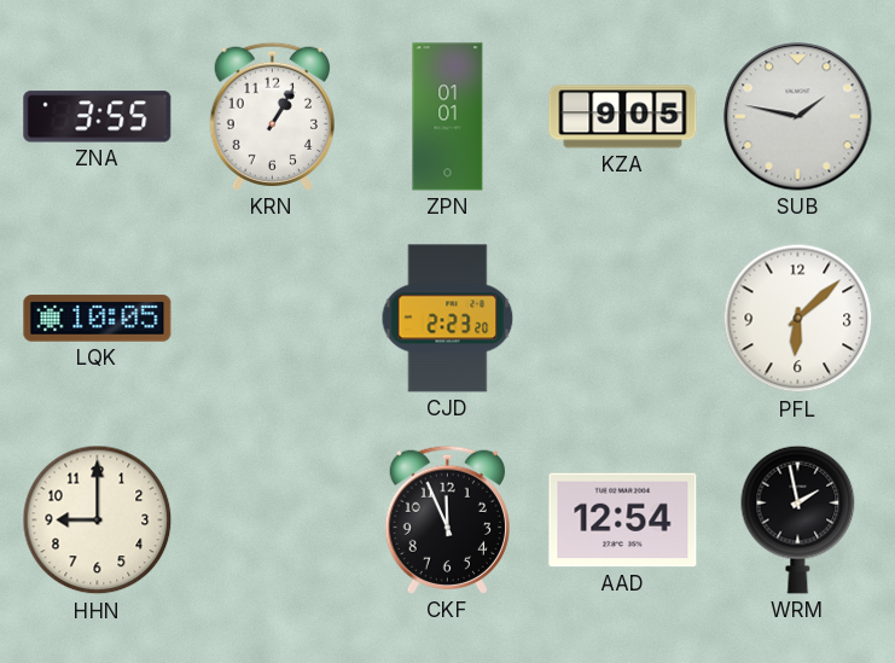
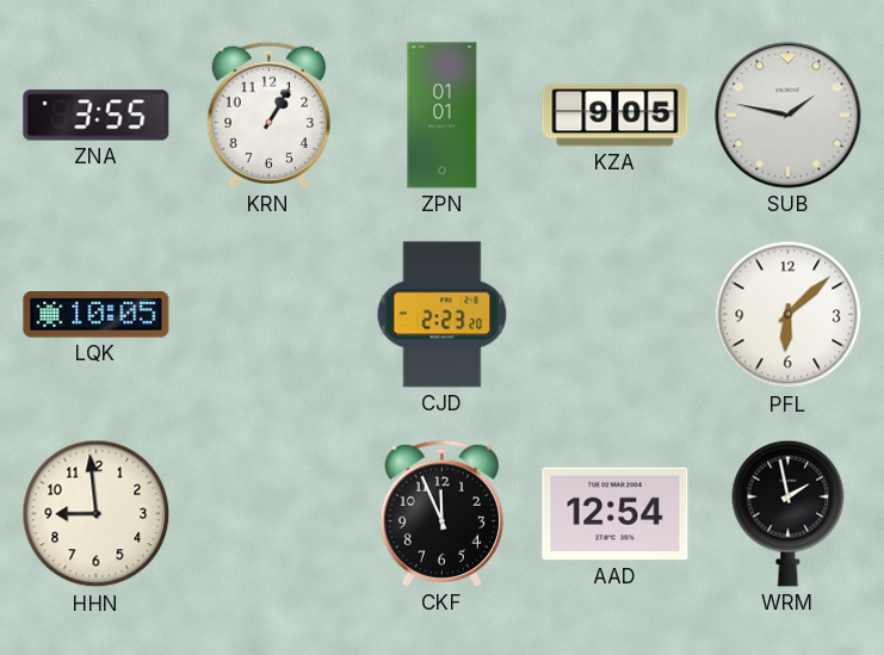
HHN: 9:00 -> 8:59 (97, 514)
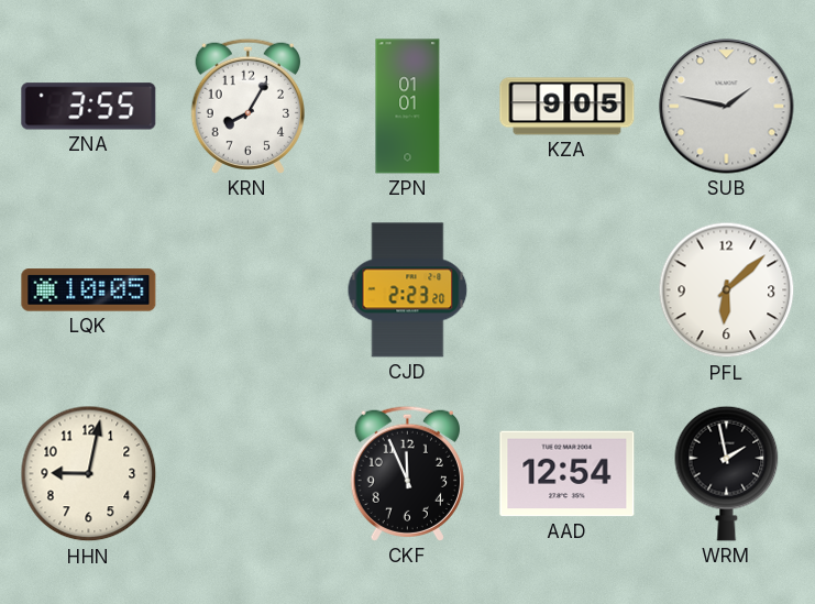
KRN: 1:05 -> 8:05 (247, 106)
HHN: 8:59 -> 9:02 (89, 474)
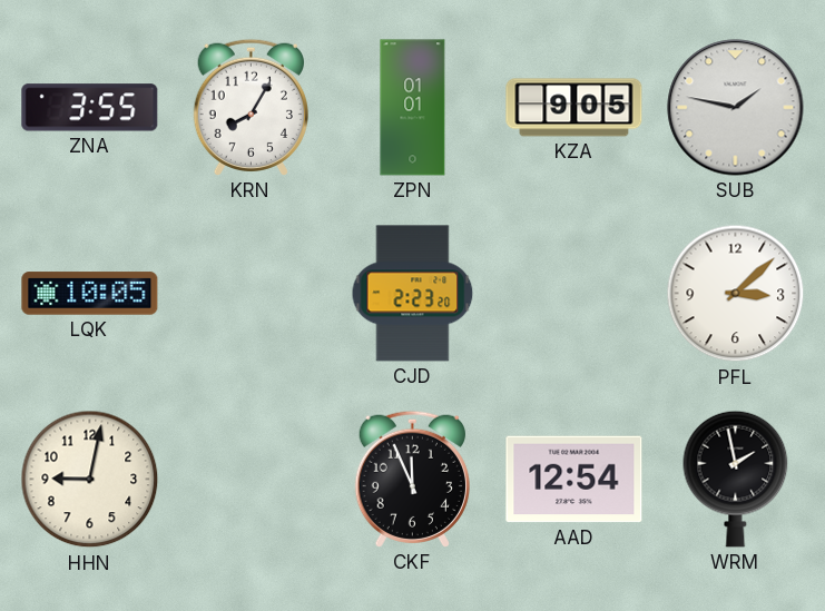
PFL: 6:08 -> 3:08 (736, 294)
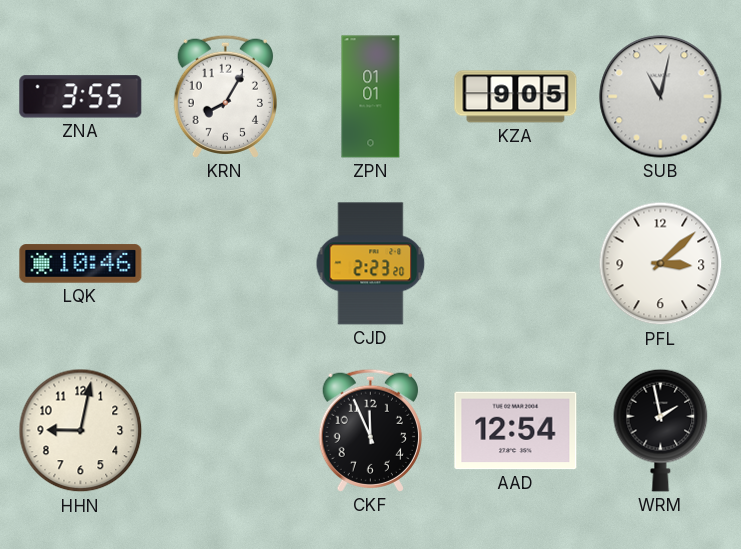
SUB: 1:47 -> 11:02 (661, 97)
LQK: 10:05 -> 10:46 (81, 264)
